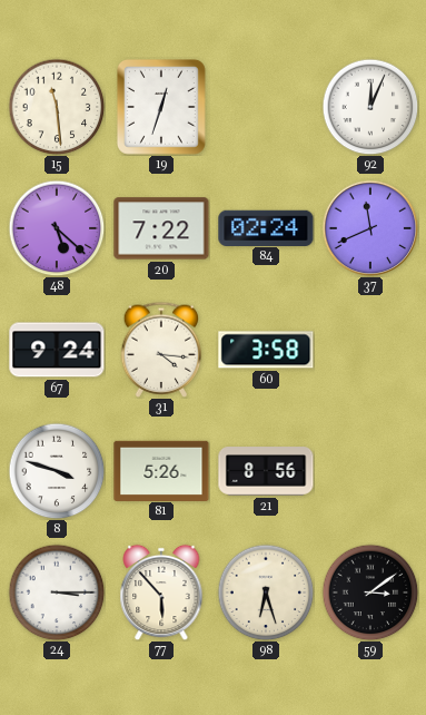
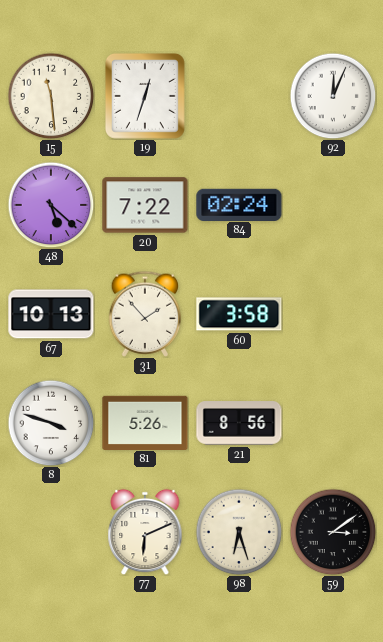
37: 11:41 -> none (370, 228)
67: 9:24 -> 10:13 (51, 314)
31: 4:16 -> 1:53 (145, 314)
24: 3:15 -> none (57, 592)
77: 5:53 -> 6:11 (145, 532)
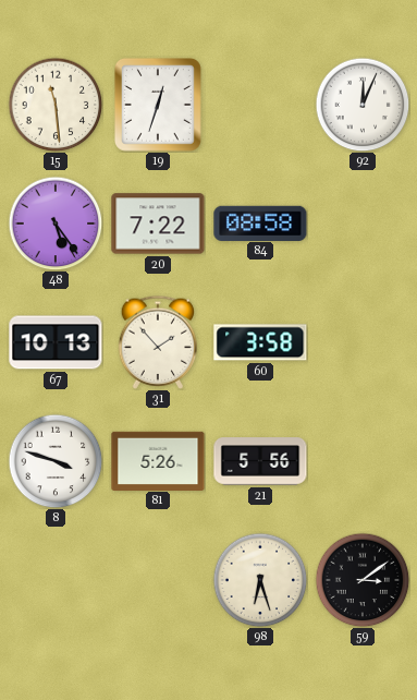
48: 5:22 -> 5:24 (56, 224)
84: 02:24 -> 08:58 (260, 222)
21: 8:56 -> 5:56 (260, 461)
77: 6:11 -> none (145, 532)
